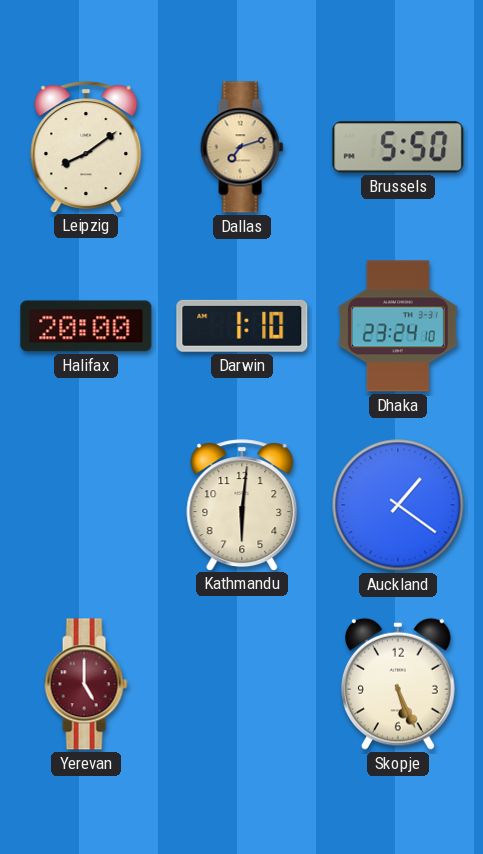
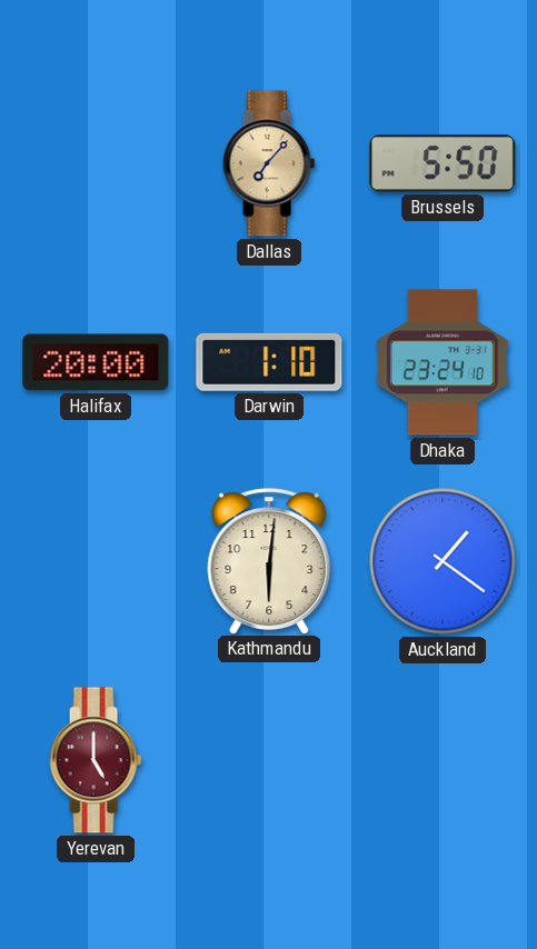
Leipzig: 8:09 -> none (86, 147)
Dallas: 7:12 -> 7:07 (269, 163)
Skopje: 5:26 -> none (399, 684)
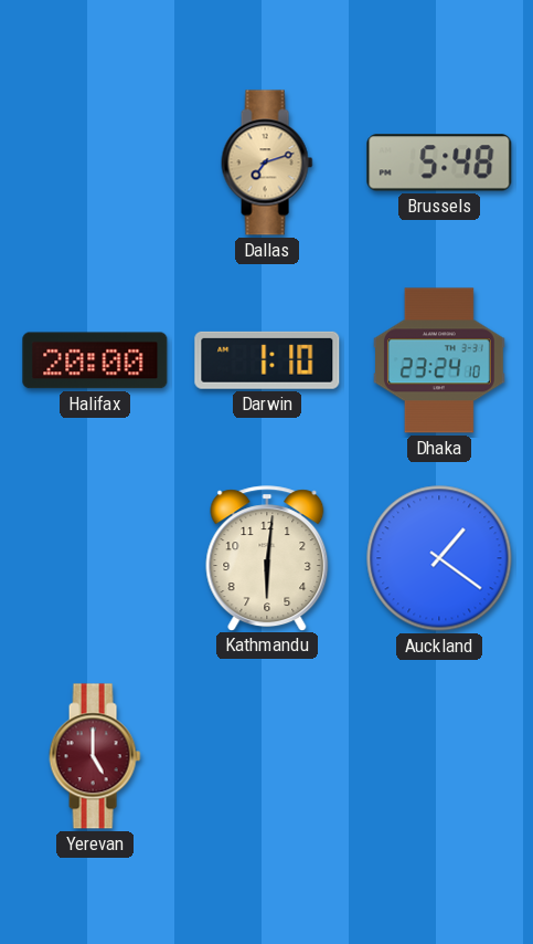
Dallas: 7:07 -> 7:12 (267, 162)
Brussels: 5:50 -> 5:48 (439, 162)
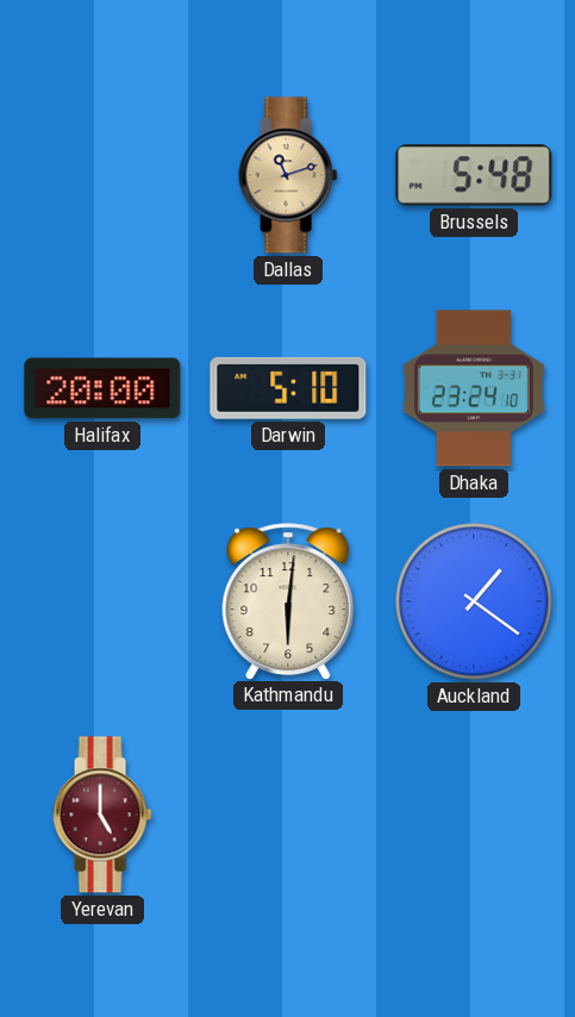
Dallas: 7:12 -> 11:12 (288, 175)
Darwin: 1:10 -> 5:10 (288, 388)
